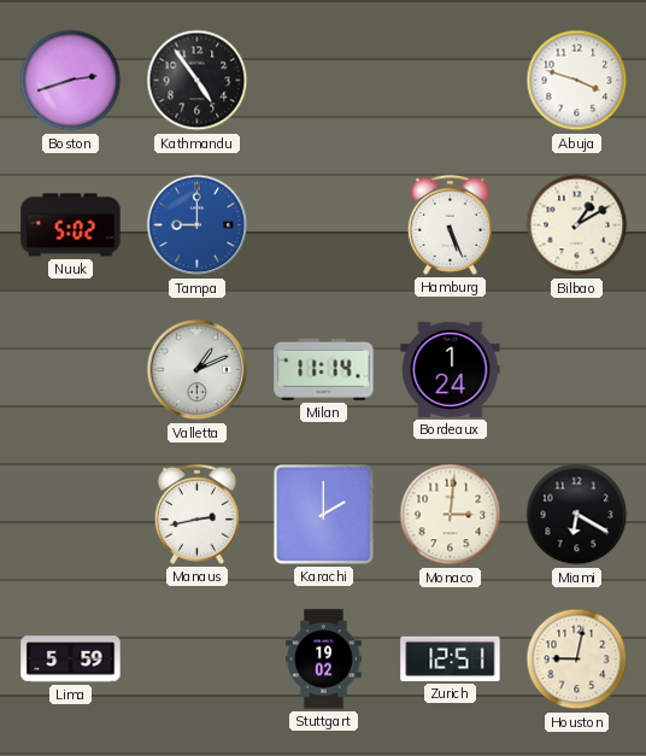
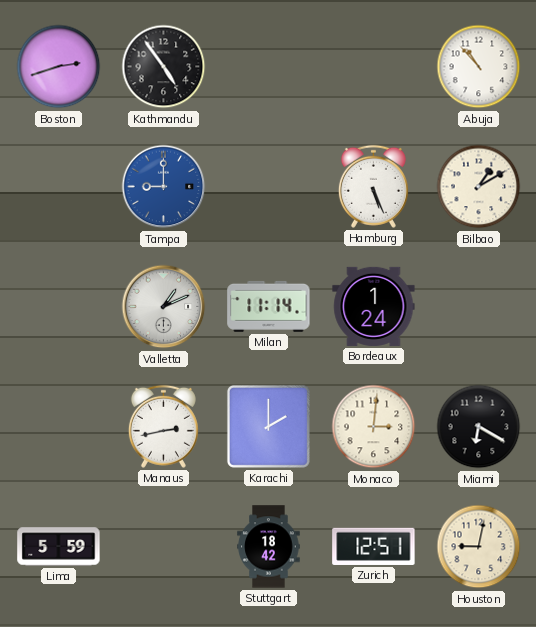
Abuja: 3:48 -> 10:53 (479, 67)
Nuuk: 5:02 -> none (71, 225)
Stuttgart: 19:02 -> 18:42 (269, 547)
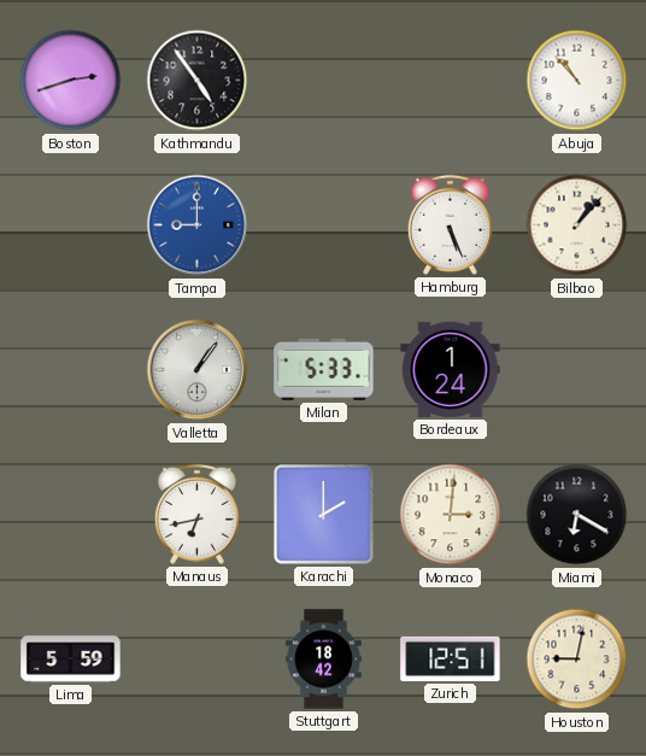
Bilbao: 1:10 -> 1:07 (577, 225)
Valletta: 1:11 -> 1:06 (198, 370)
Milan: 11:14 -> 5:33 (324, 369)
Manaus: 2:43 -> 6:43 (196, 514)
